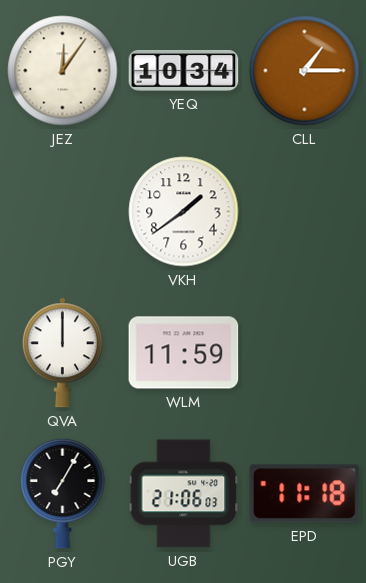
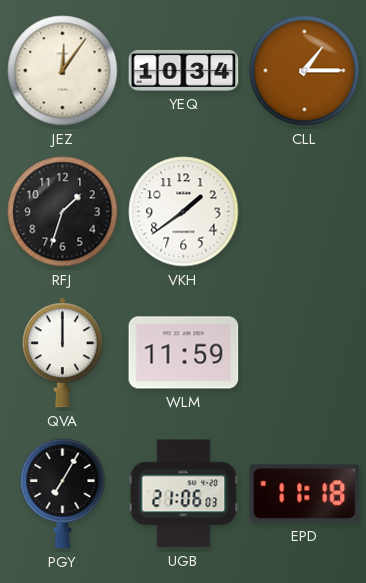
RFJ: none -> 1:33 (63, 212)
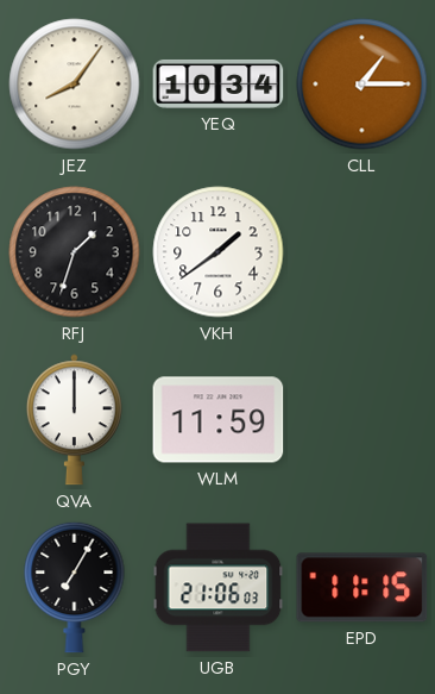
JEZ: 12:06 -> 8:06 (75, 85)
EPD: 11:18 -> 11:15 (363, 588)
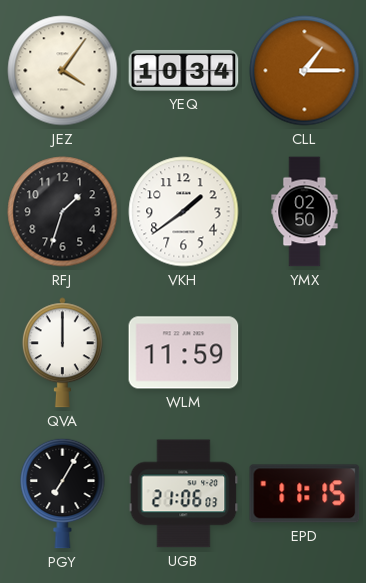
JEZ: 8:06 -> 4:06 (63, 71)
YMX: none -> 02:50 (305, 212)
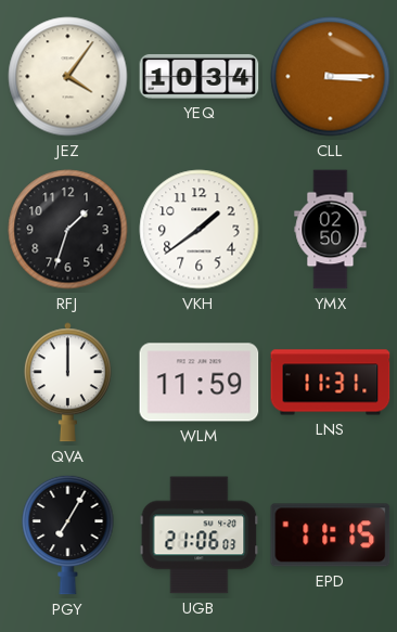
CLL: 1:15 -> 3:15 (331, 77)
LNS: none -> 11:31 (331, 383)
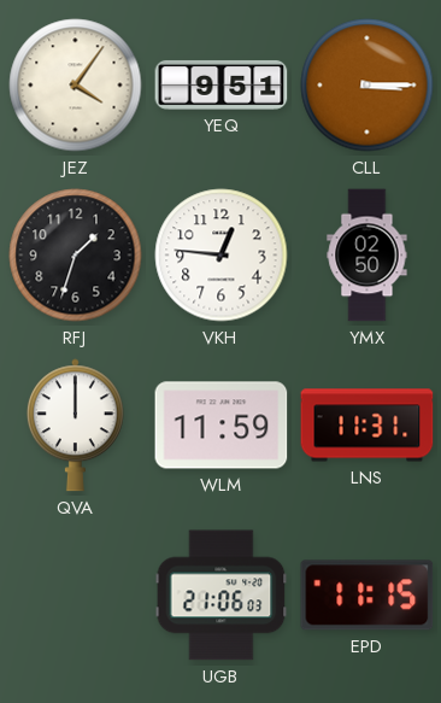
YEQ: 10:34 -> 9:51 (222, 86)
VKH: 1:39 -> 12:46 (222, 256)
PGY: 7:05 -> none (68, 534)
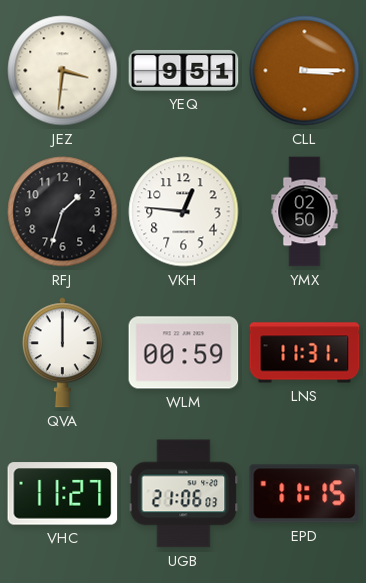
JEZ: 4:06 -> 3:31 (63, 71)
WLM: 11:59 -> 00:59 (184, 353)
VHC: none -> 11:27 (63, 494)
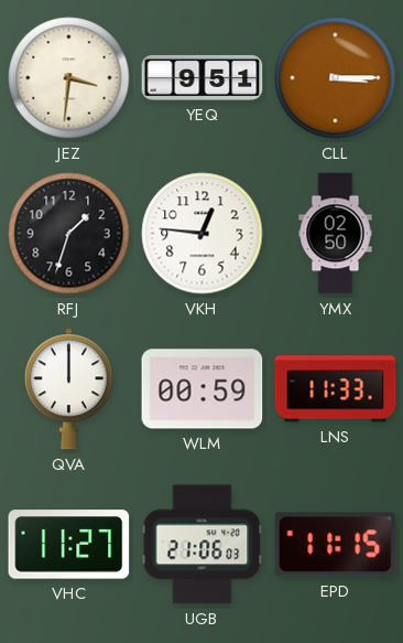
LNS: 11:31 -> 11:33 (336, 389)
